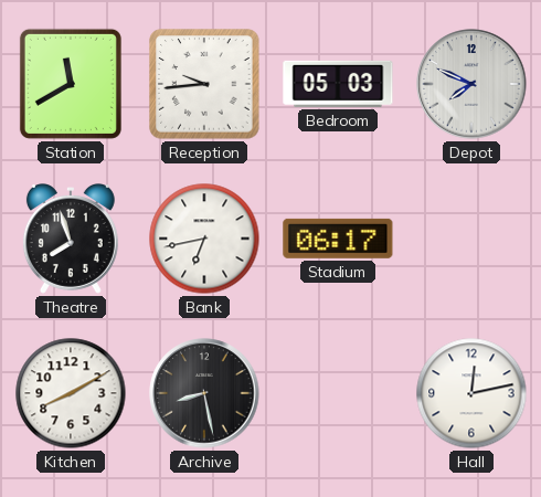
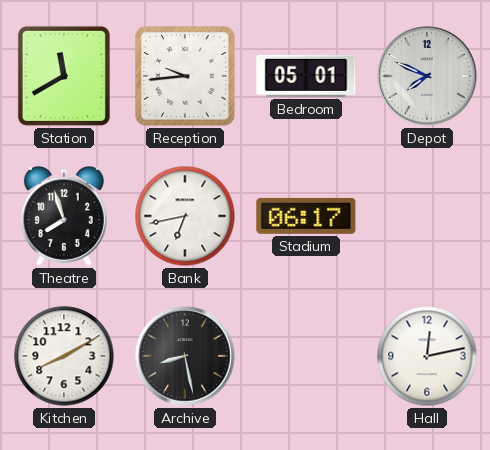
Bedroom: 05:03 -> 05:01 (306, 76)
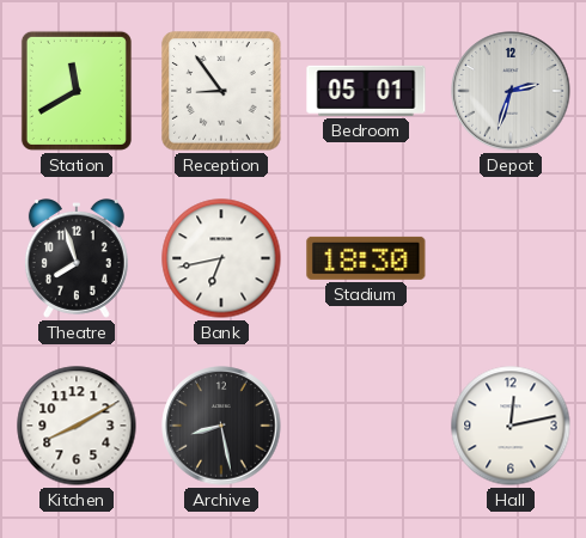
Reception: 9:44 -> 8:54 (221, 91)
Depot: 7:49 -> 2:33 (511, 91)
Stadium: 06:17 -> 18:30 (366, 258)
